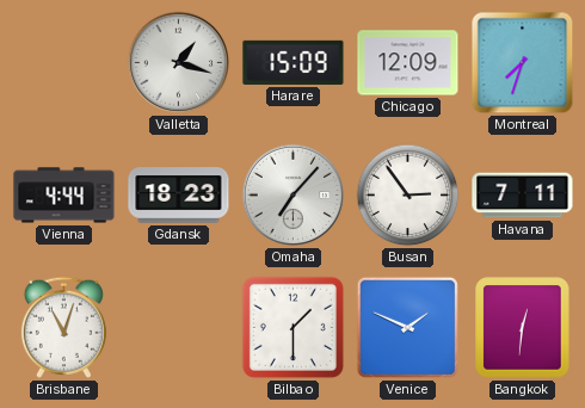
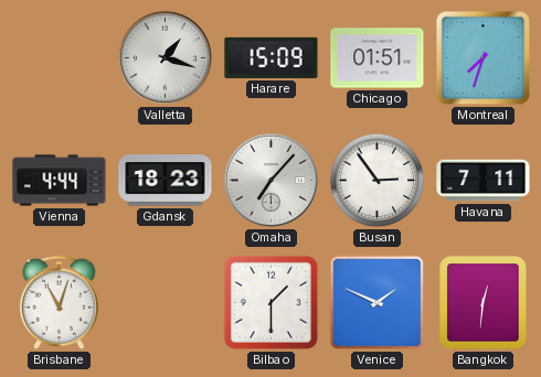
Chicago: 12:09 -> 01:51 (378, 58)
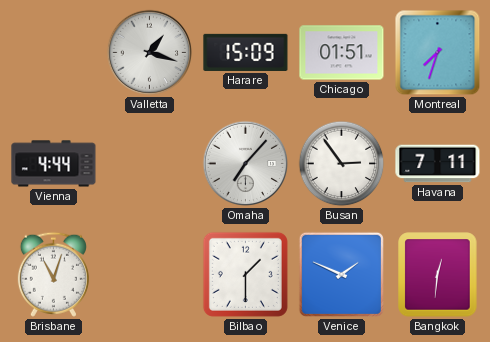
Gdansk: 18:23 -> none (166, 181)
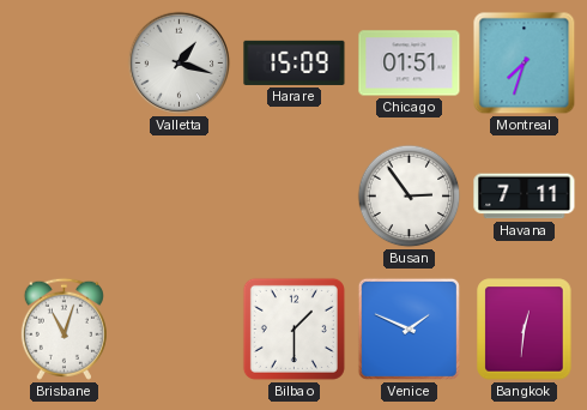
Vienna: 4:44 -> none (54, 164)
Omaha: 7:07 -> none (246, 164)
